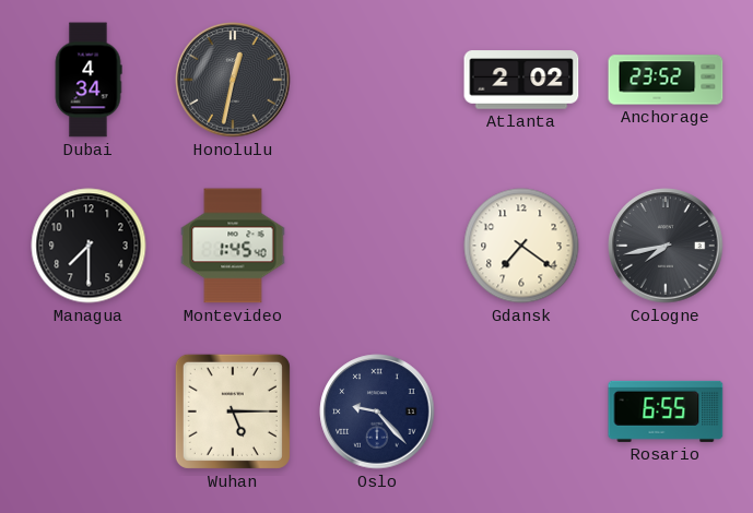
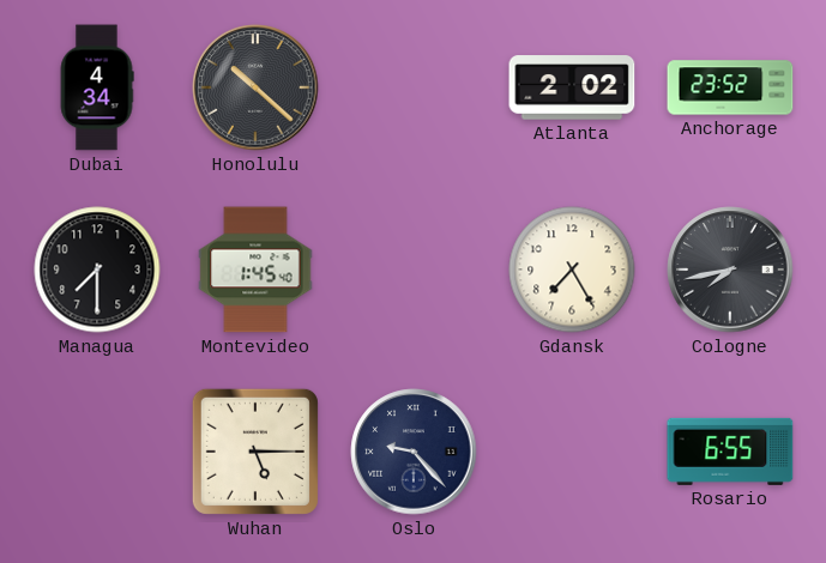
Honolulu: 12:32 -> 10:22 (255, 87)
Gdansk: 7:21 -> 7:25 (572, 270)
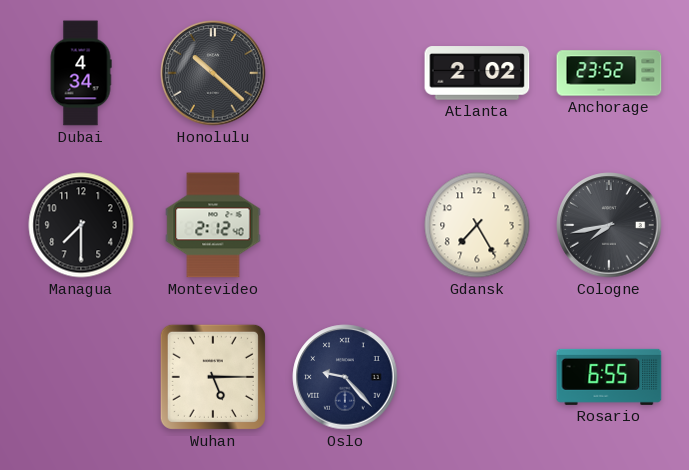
Montevideo: 1:45 -> 2:12 (213, 225)
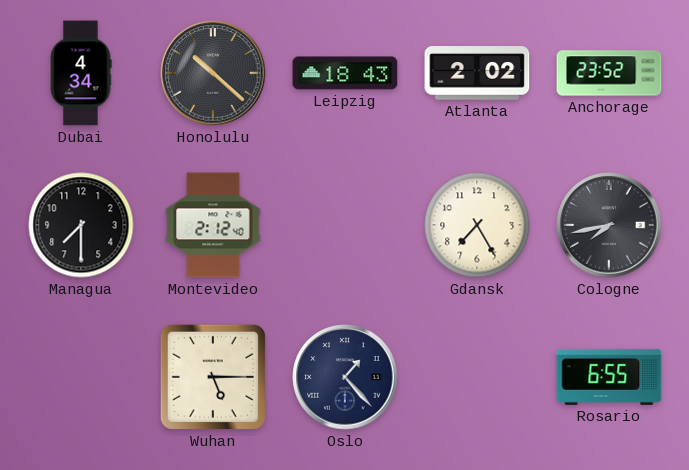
Leipzig: none -> 18:43 (345, 73)
Oslo: 9:23 -> 1:23 (345, 377)
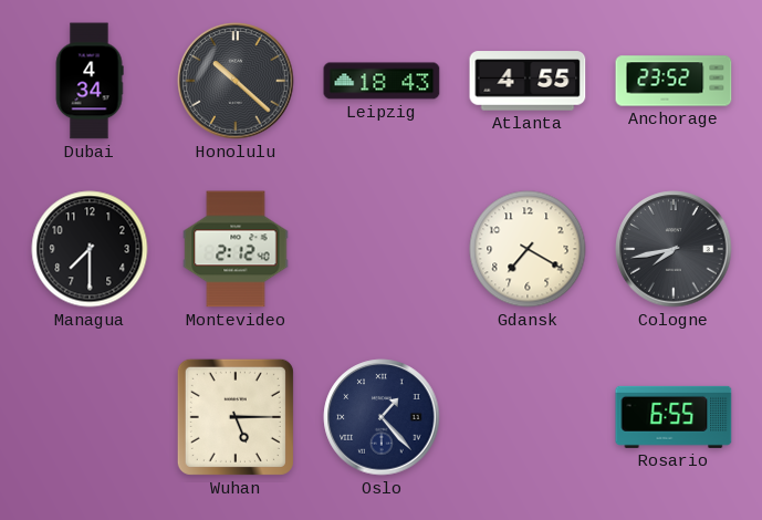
Atlanta: 2:02 -> 4:55 (528, 81)
Gdansk: 7:25 -> 7:20 (528, 249)
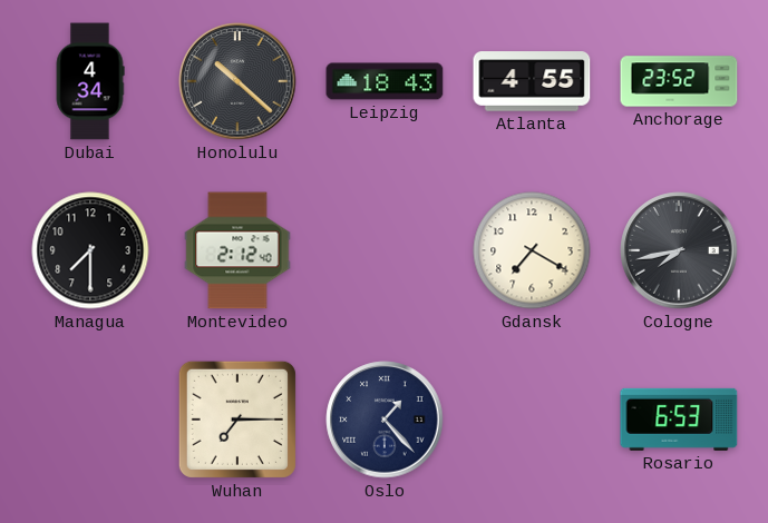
Wuhan: 5:15 -> 7:15 (237, 420)
Rosario: 6:55 -> 6:53 (679, 420)
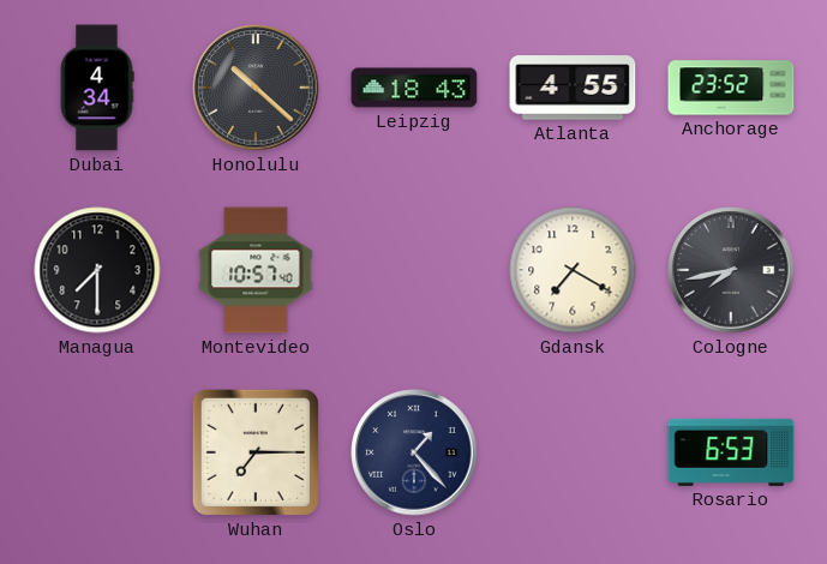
Montevideo: 2:12 -> 10:57 (256, 270)
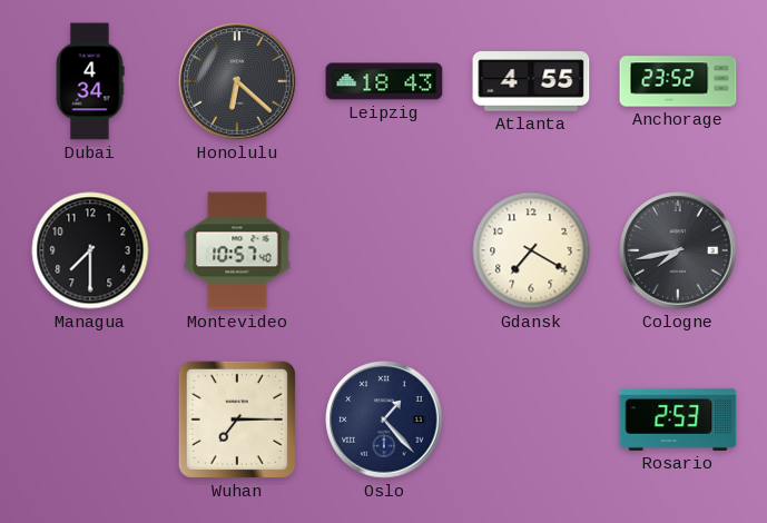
Honolulu: 10:22 -> 6:22 (237, 81)
Rosario: 6:53 -> 2:53 (678, 420)
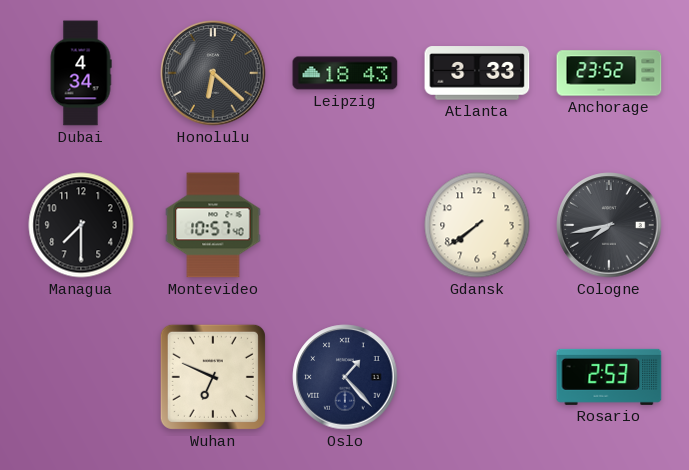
Atlanta: 4:55 -> 3:33 (477, 73)
Gdansk: 7:20 -> 7:39 (477, 225)
Wuhan: 7:15 -> 6:49 (213, 377)
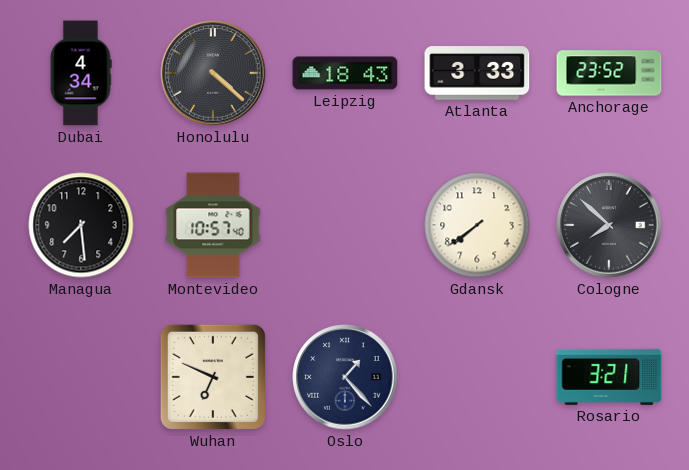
Honolulu: 6:22 -> 4:22 (213, 73)
Managua: 7:30 -> 7:29 (81, 225)
Cologne: 7:43 -> 7:52 (609, 225)
Rosario: 2:53 -> 3:21 (609, 377)
